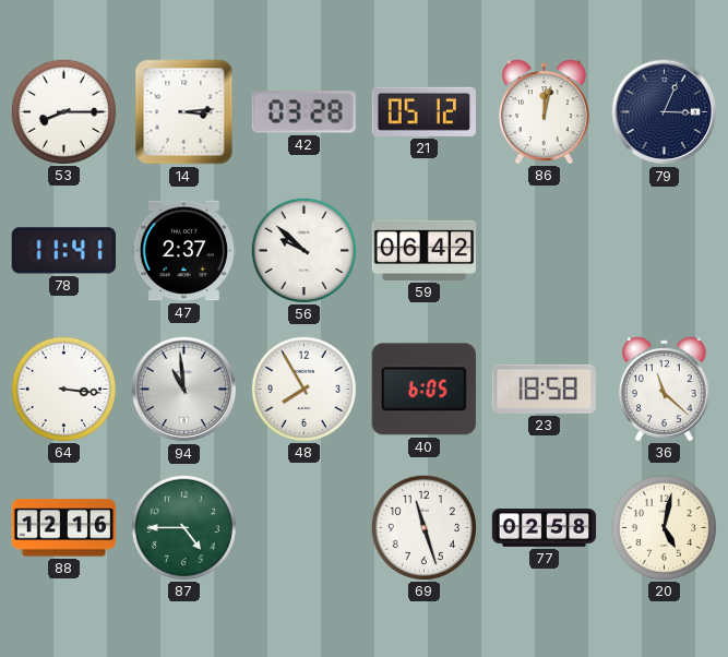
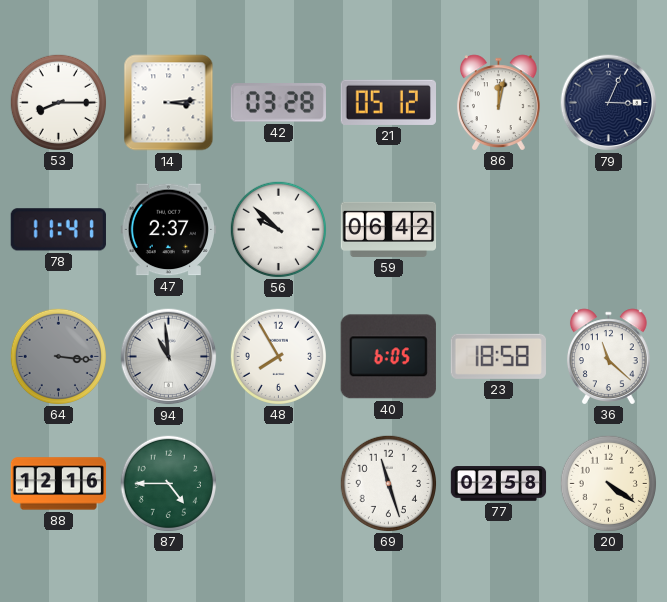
64 dial: white -> grey (58, 356)
20: 5:02 -> 4:21 (608, 483)
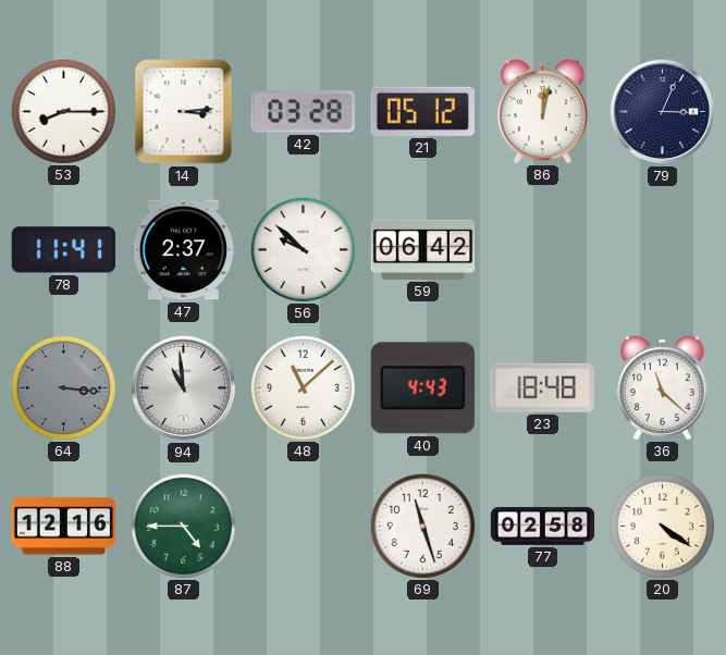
48: 7:55 -> 11:08 (303, 387)
40: 6:05 -> 4:43 (422, 388)
23: 18:58 -> 18:48 (542, 387)
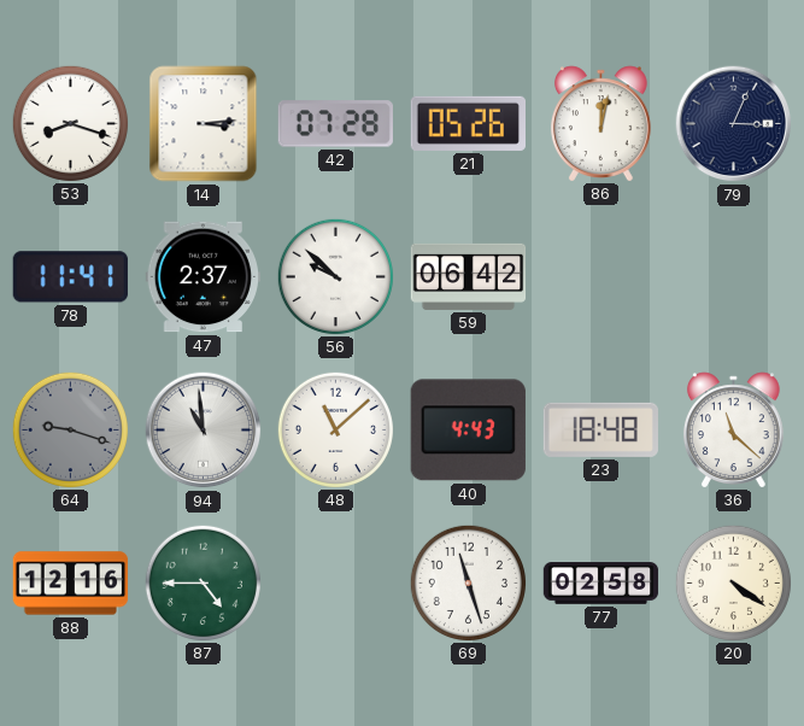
53: 8:15 -> 8:18 (70, 123)
42: 03:28 -> 07:28 (335, 124)
21: 05:12 -> 05:26 (468, 123)
64: 3:16 -> 9:18 (70, 429)
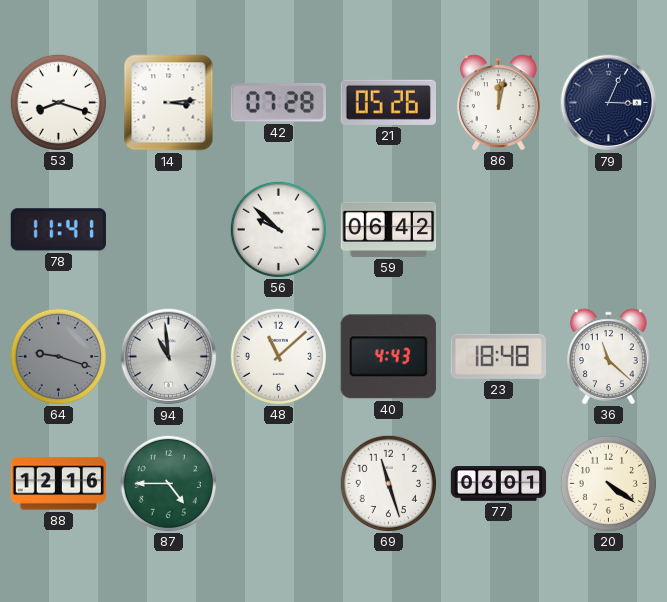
47: 2:37 -> none (203, 277)
77: 02:58 -> 06:01 (499, 484)
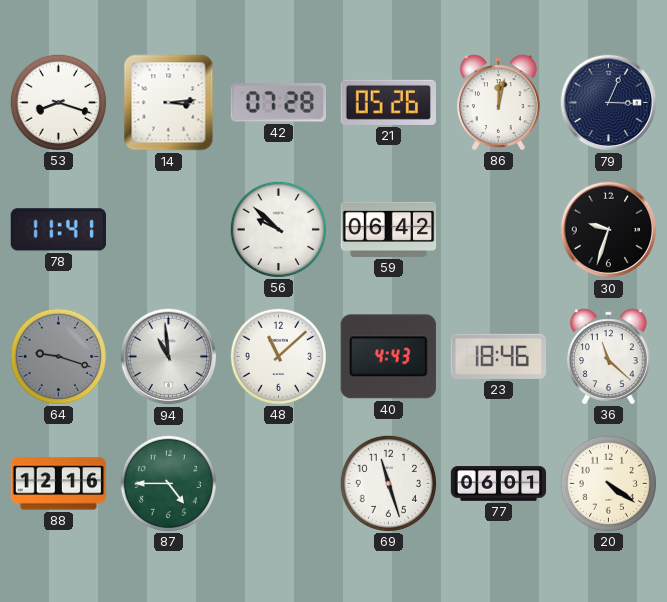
30: none -> 9:33 (609, 230)
23: 18:48 -> 18:46 (498, 356)
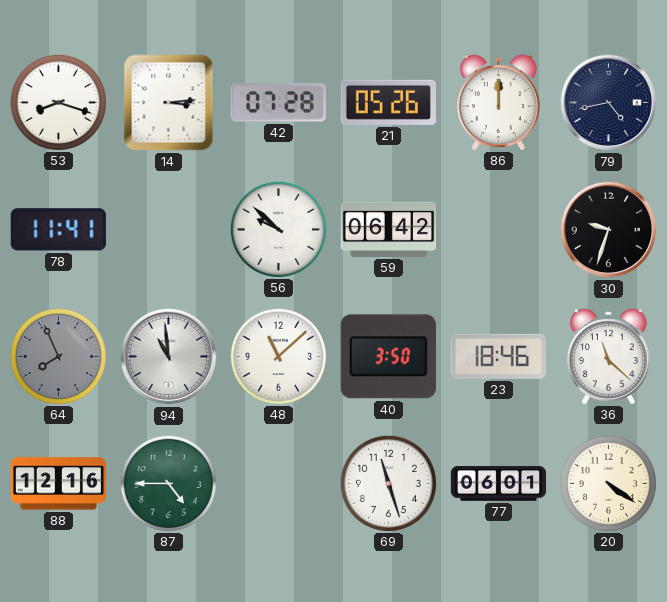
86: 12:02 -> 12:00 (498, 102)
79: 3:04 -> 4:43 (609, 103)
64: 9:18 -> 7:56 (58, 356)
40: 4:43 -> 3:50 (388, 357)
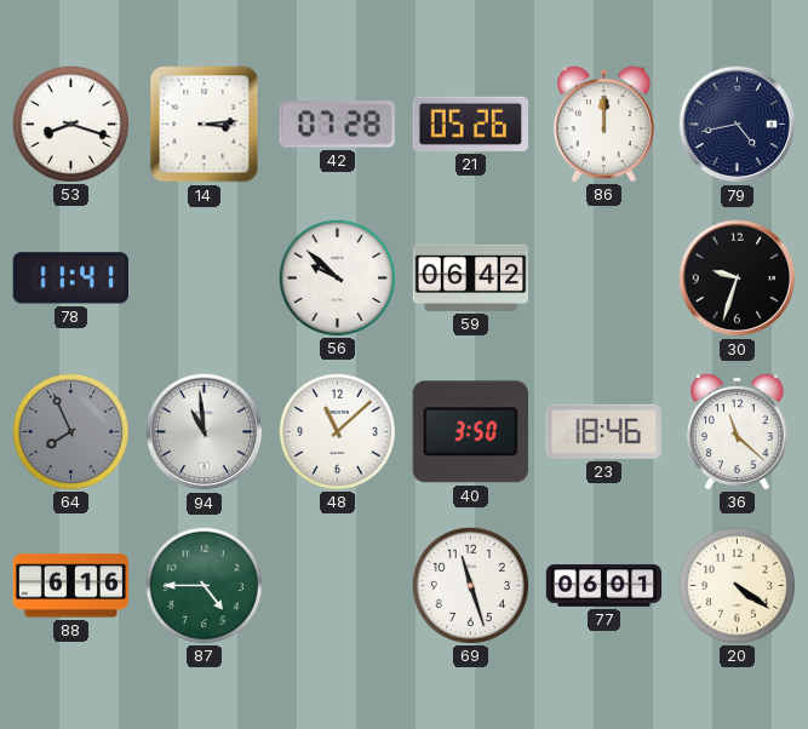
88: 12:16 -> 6:16 (71, 586)
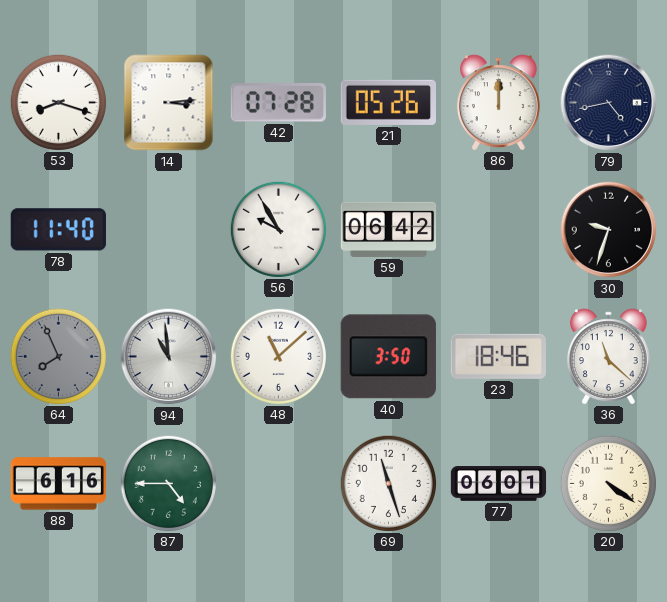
78: 11:41 -> 11:40 (58, 230)
56: 9:52 -> 9:55 (278, 229)
